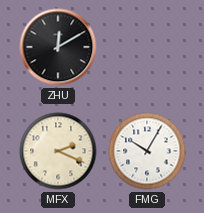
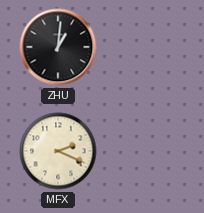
ZHU: 12:10 -> 1:01 (58, 47)
FMG: 10:05 -> none (147, 151)
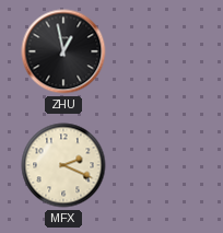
ZHU: 1:01 -> 12:58 (63, 51)
